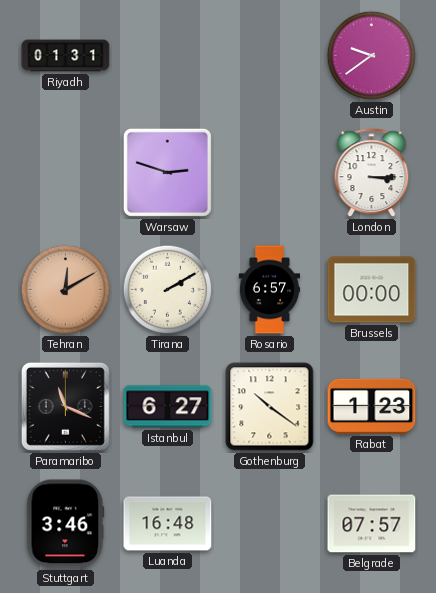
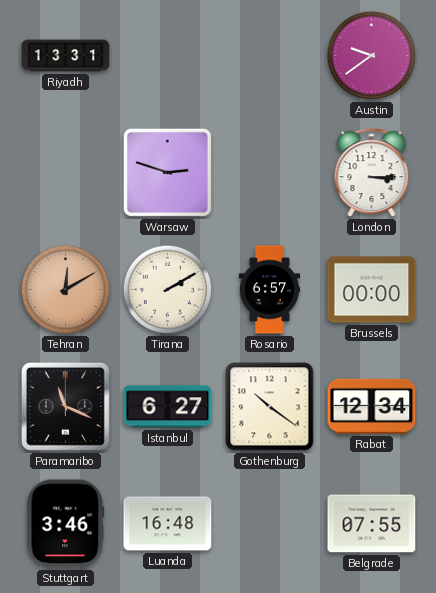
Riyadh: 01:31 -> 13:31 (66, 56)
Rabat: 1:23 -> 12:34 (372, 406)
Belgrade: 07:57 -> 07:55 (372, 524)
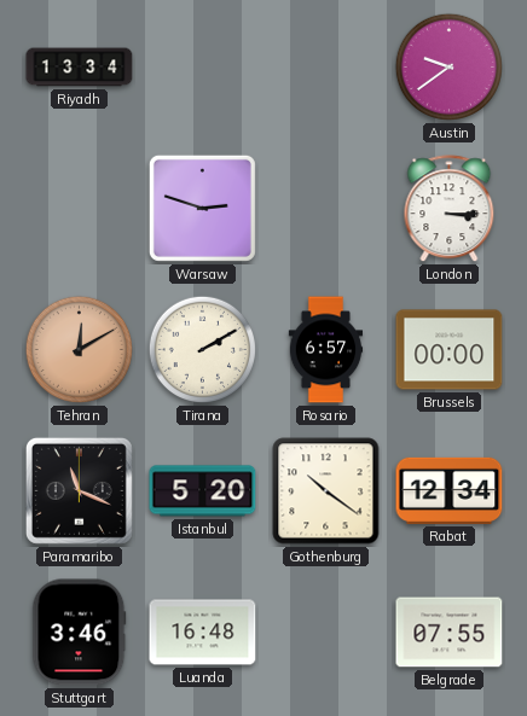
Riyadh: 13:31 -> 13:34 (80, 68)
Istanbul: 6:27 -> 5:20 (203, 491)
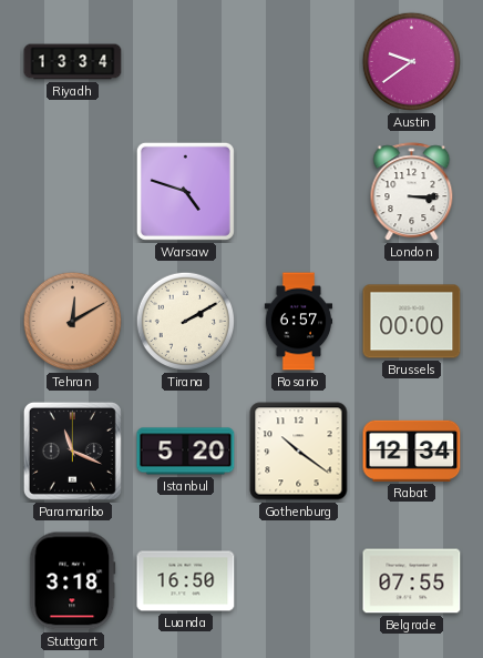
Warsaw: 2:48 -> 4:48 (185, 191)
Stuttgart: 3:46 -> 3:18 (73, 581)
Luanda: 16:48 -> 16:50 (186, 581)
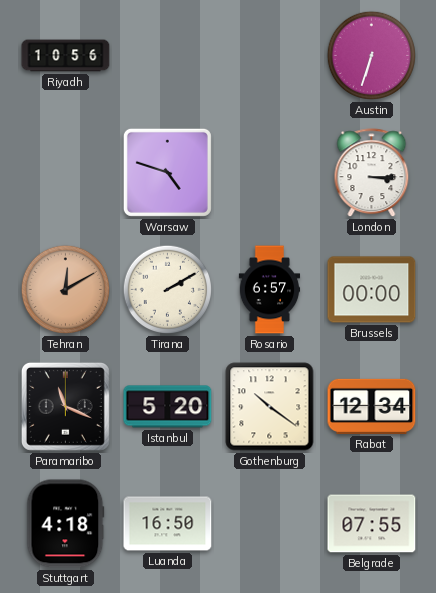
Riyadh: 13:34 -> 10:56 (66, 56)
Austin: 9:39 -> 6:33 (372, 56)
Stuttgart: 3:18 -> 4:18 (66, 524)
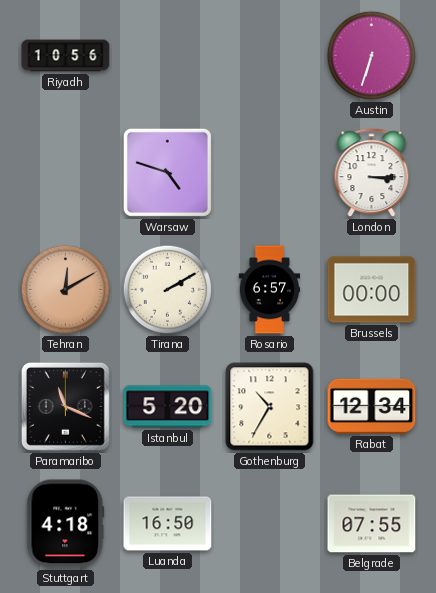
Gothenburg: 10:21 -> 10:35 (270, 407)
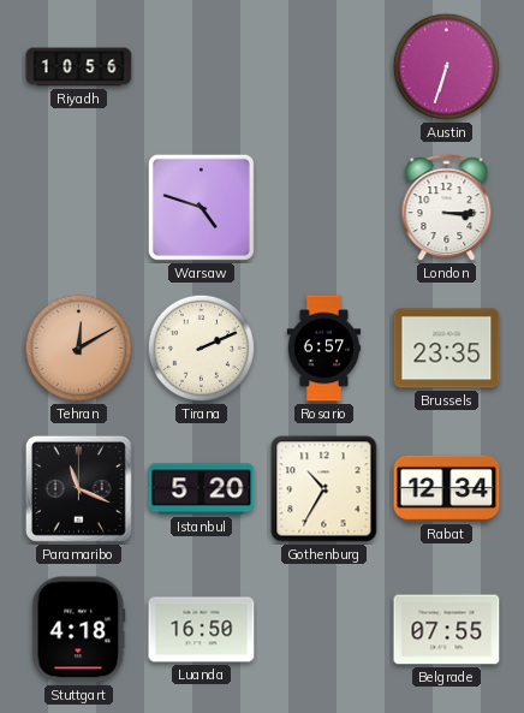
Tirana: 2:10 -> 2:11 (202, 349)
Brussels: 00:00 -> 23:35 (447, 349)
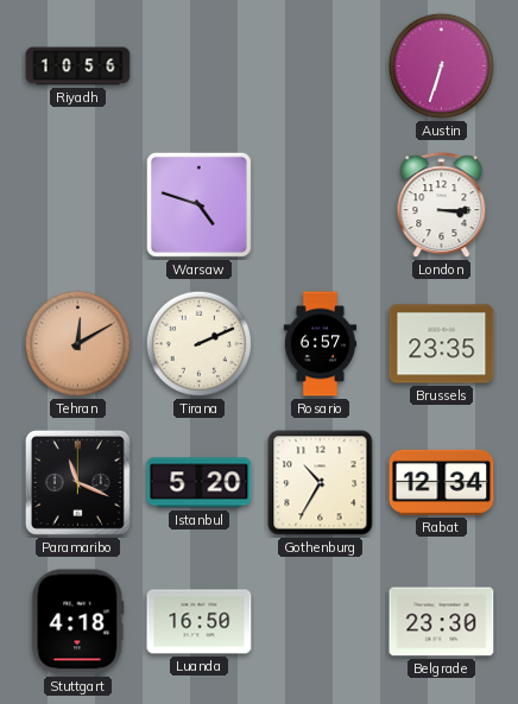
Belgrade: 07:55 -> 23:30 (442, 622)
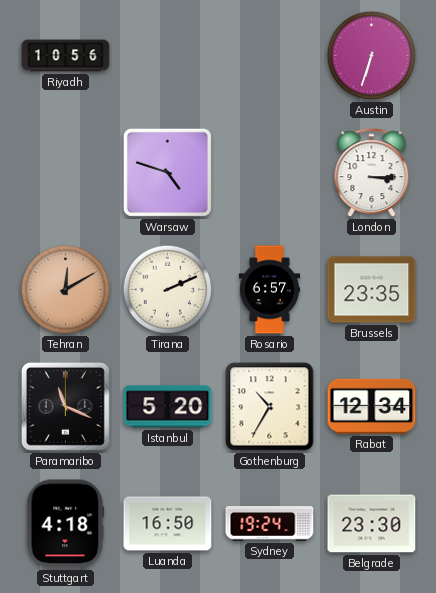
Sydney: none -> 19:24 (270, 524)
